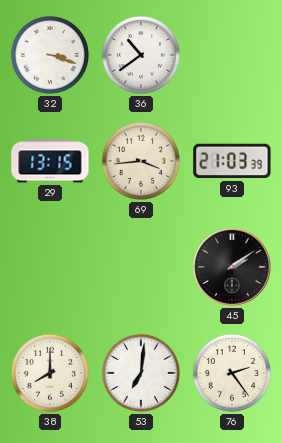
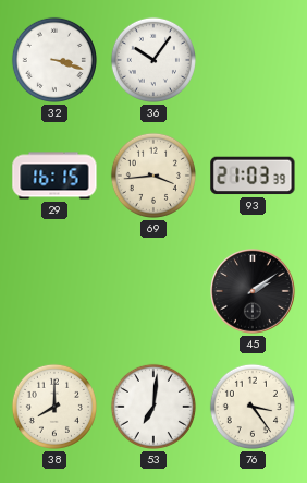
36: 10:39 -> 10:06 (153, 60)
29: 13:15 -> 16:15 (54, 176)
76: 2:24 -> 3:24 (253, 407)
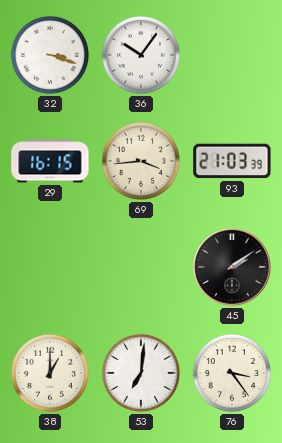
38: 8:00 -> 1:00 (50, 373)
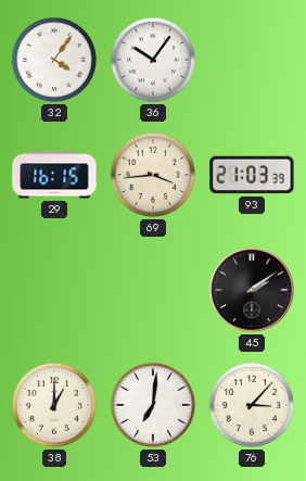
32: 3:18 -> 4:06 (54, 60)
76: 3:24 -> 3:07 (252, 405)
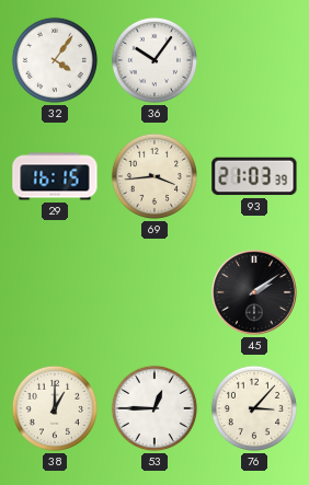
53: 7:01 -> 12:45 (154, 408)
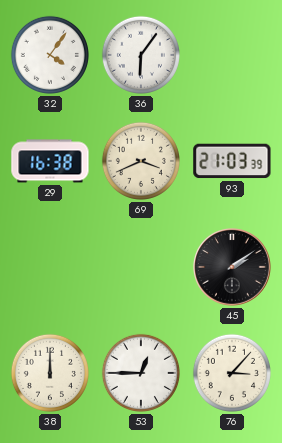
36: 10:06 -> 6:06 (141, 55)
29: 16:15 -> 16:38 (50, 161)
69: 3:44 -> 3:41 (141, 161)
38: 1:00 -> 12:00 (50, 373)
